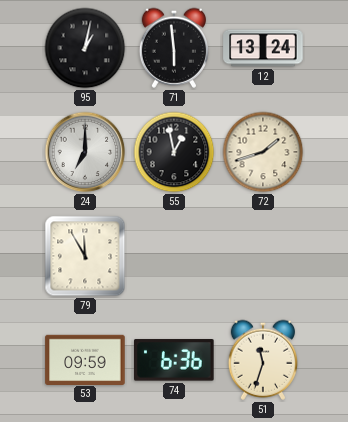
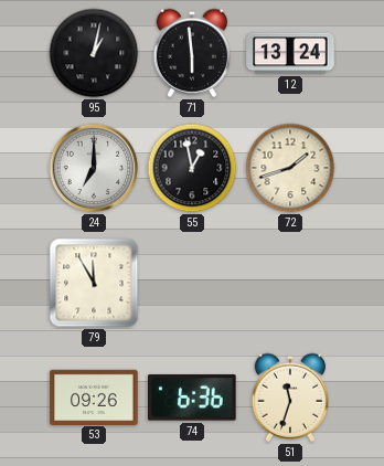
53: 09:59 -> 09:26 (94, 396)
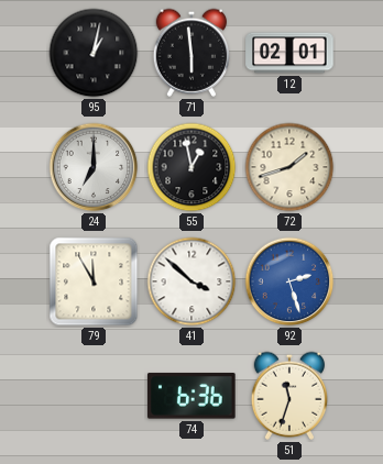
12: 13:24 -> 02:01 (289, 53)
41: none -> 3:52 (191, 281)
92: none -> 2:27 (289, 281)
53: 09:26 -> none (94, 396)
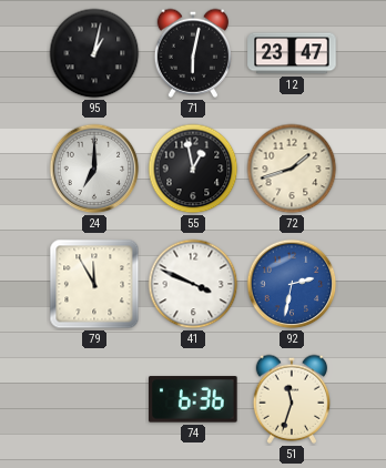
71: 5:59 -> 6:02 (192, 53)
12: 02:01 -> 23:47 (292, 53)
41: 3:52 -> 3:49 (193, 284)
92: 2:27 -> 2:32 (292, 284)
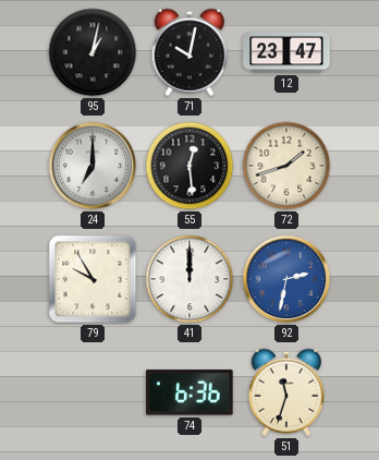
71: 6:02 -> 10:02 (188, 52)
55: 12:58 -> 12:29 (189, 166)
79: 11:55 -> 9:55 (93, 279)
41: 3:49 -> 12:00 (189, 279)
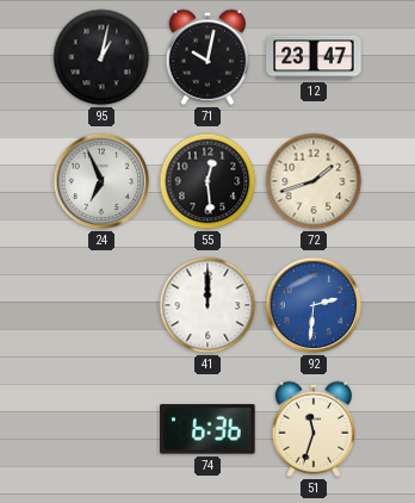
24: 7:00 -> 6:56 (101, 181)
79: 9:55 -> none (93, 279)
92: 2:32 -> 2:31 (314, 305)
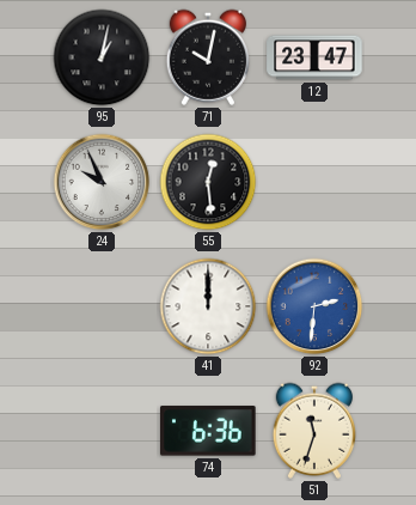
24: 6:56 -> 9:56 (102, 182)
72: 1:42 -> none (314, 181)
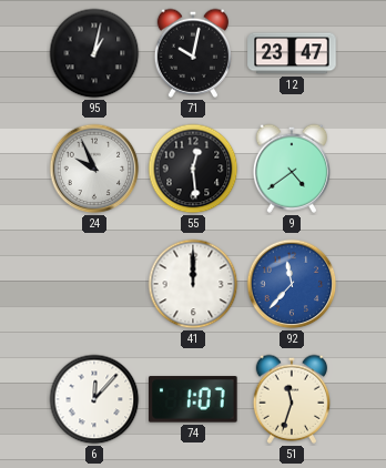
9: none -> 4:39 (291, 169)
92: 2:31 -> 11:37 (292, 284)
6: none -> 12:07 (94, 399)
74: 6:36 -> 1:07 (194, 399)
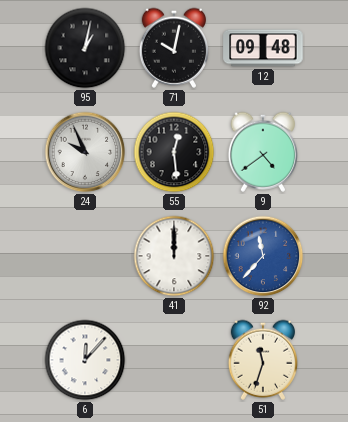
12: 23:47 -> 09:48 (263, 48)
74: 1:07 -> none (194, 399)
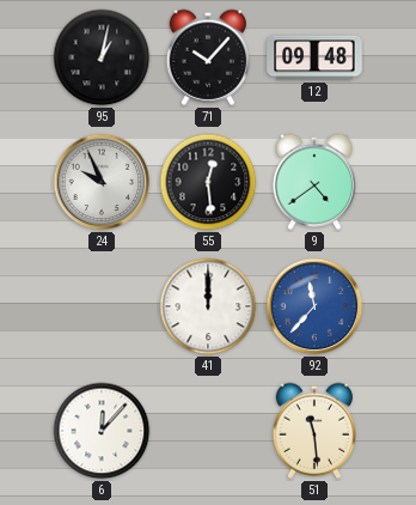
71: 10:02 -> 10:07 (207, 57)
51: 11:33 -> 11:29 (313, 431)
